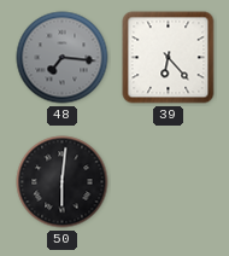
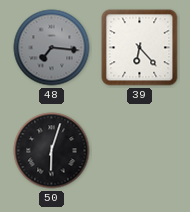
50: 6:01 -> 6:03 (52, 151)
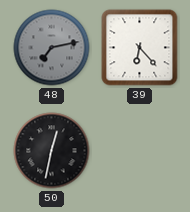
48: 7:16 -> 7:13 (52, 48)
50: 6:03 -> 12:32 (52, 151)
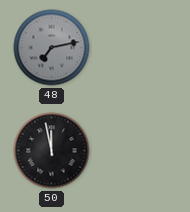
39: 6:23 -> none (140, 48)
50: 12:32 -> 11:58 (52, 151)
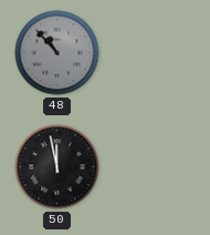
48: 7:13 -> 10:53 (57, 53)
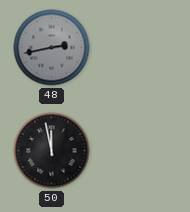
48: 10:53 -> 2:43 (52, 48)
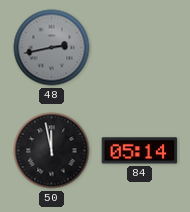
84: none -> 05:14 (140, 151)
